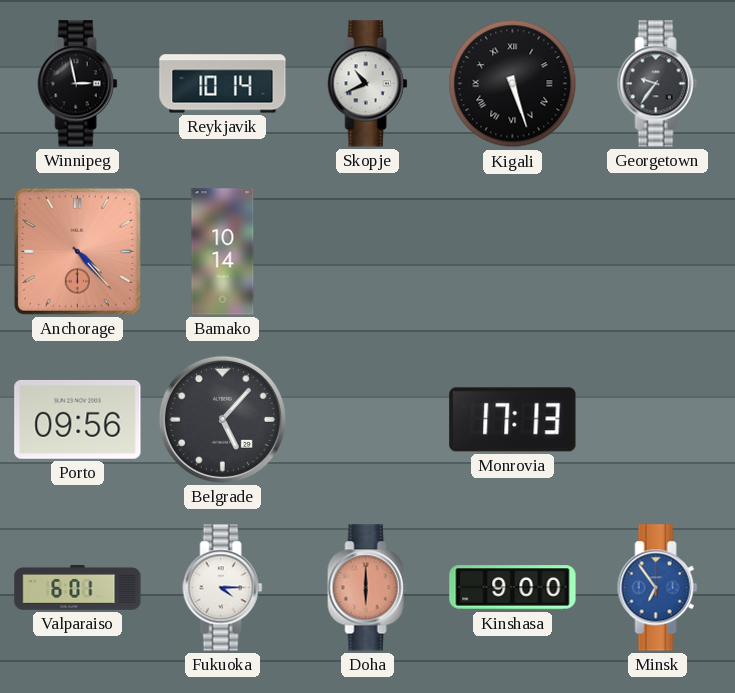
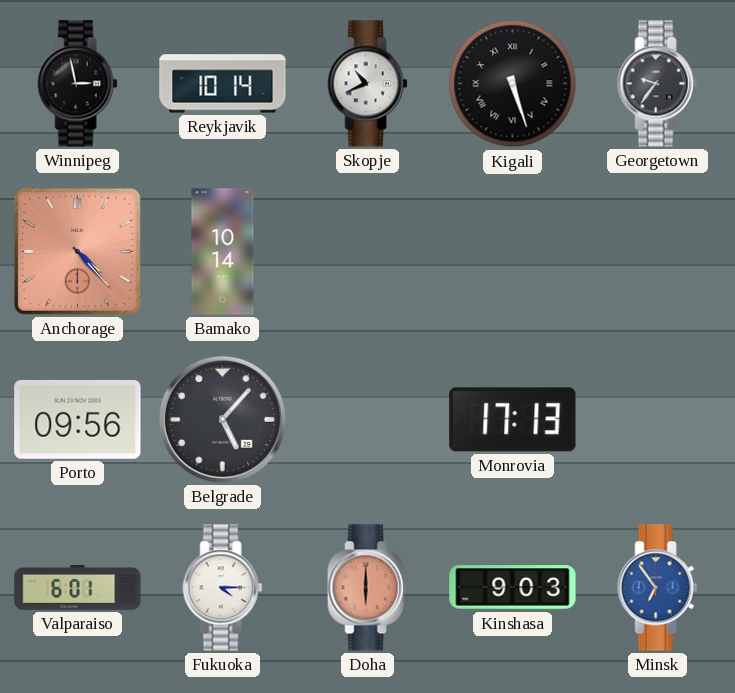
Kinshasa: 9:00 -> 9:03 (513, 588)
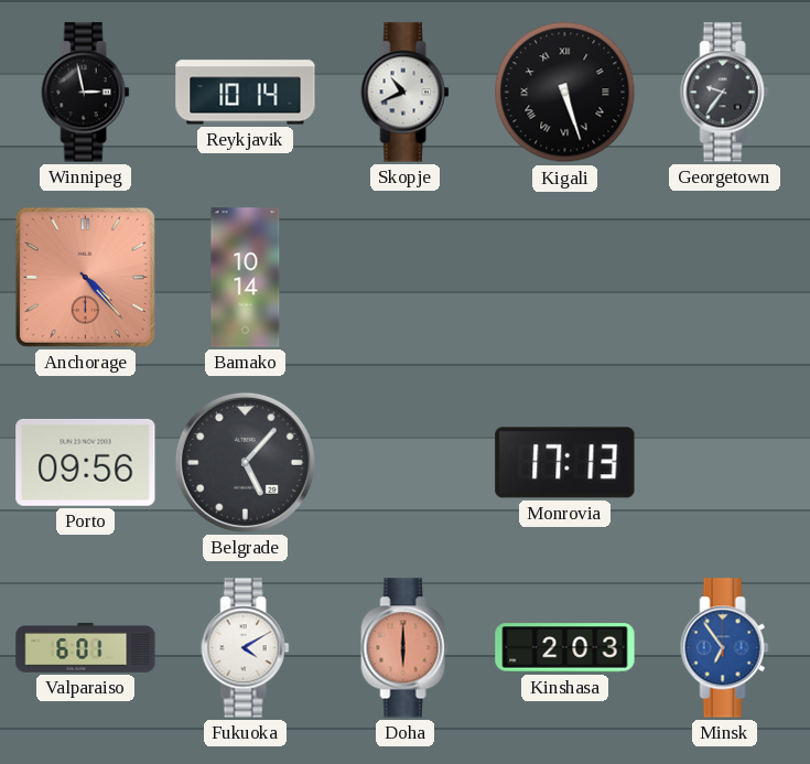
Fukuoka: 4:15 -> 4:10 (246, 648)
Kinshasa: 9:03 -> 2:03 (565, 648)
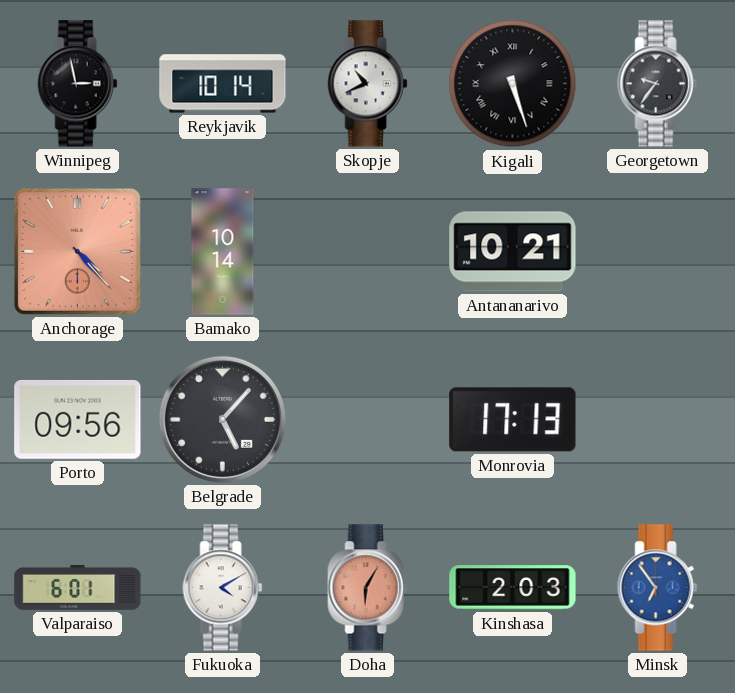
Antananarivo: none -> 10:21 (513, 252)
Doha: 6:00 -> 6:05 (368, 588)
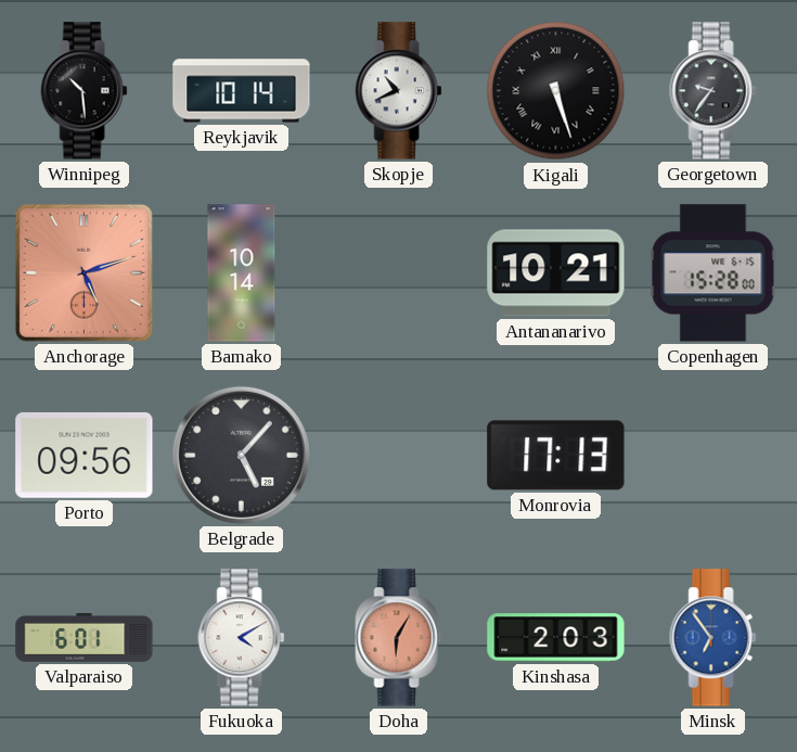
Winnipeg: 2:58 -> 10:29 (85, 91)
Anchorage: 4:23 -> 5:12 (83, 272)
Copenhagen: none -> 15:28 (714, 273)
